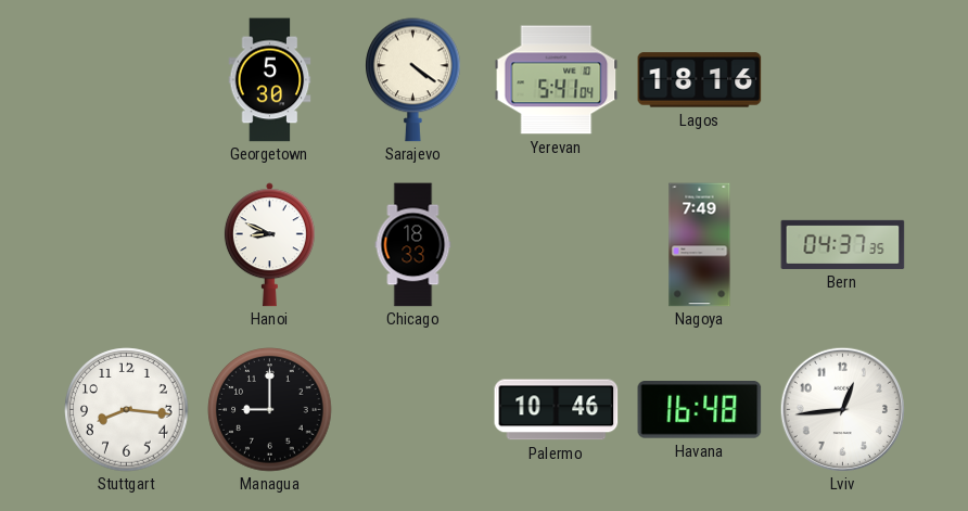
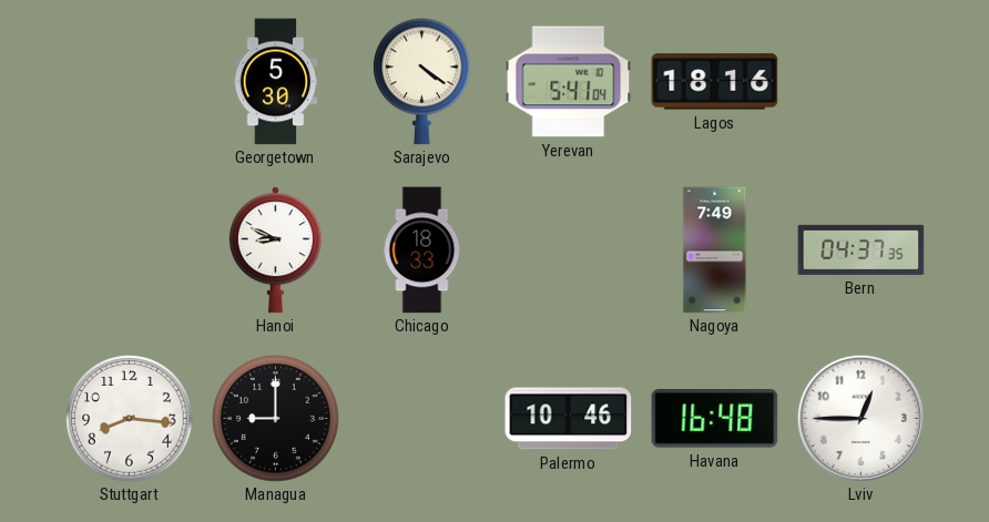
Lviv: 12:44 -> 12:45 (860, 418)
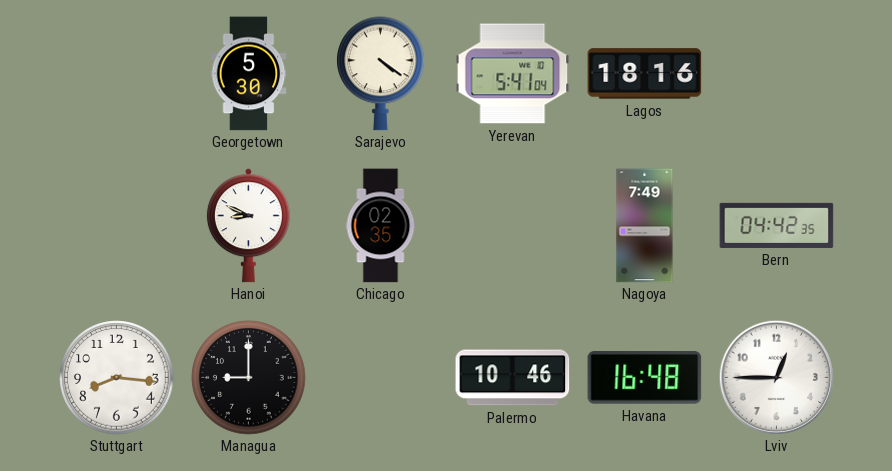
Chicago: 18:33 -> 02:35 (381, 226)
Bern: 04:37 -> 04:42 (777, 225)
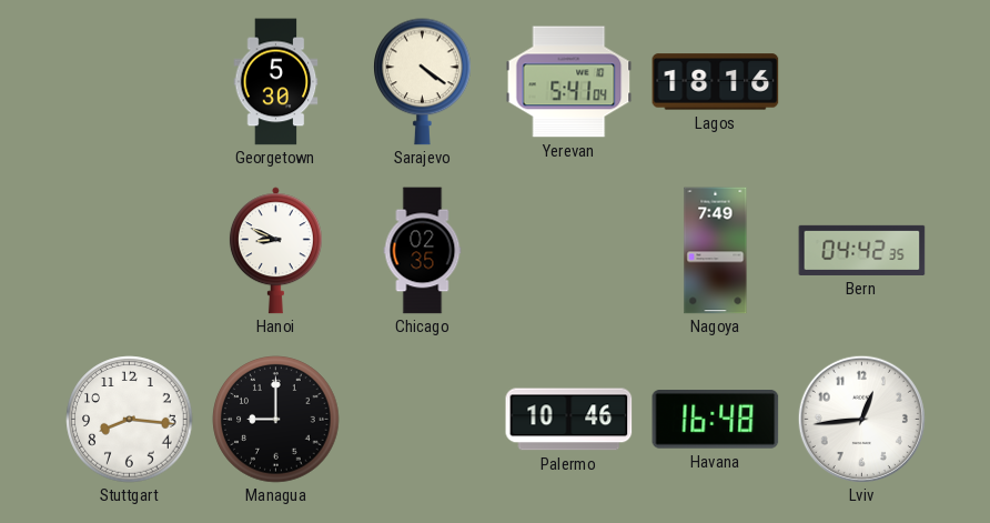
Lviv: 12:45 -> 12:44 (861, 419)
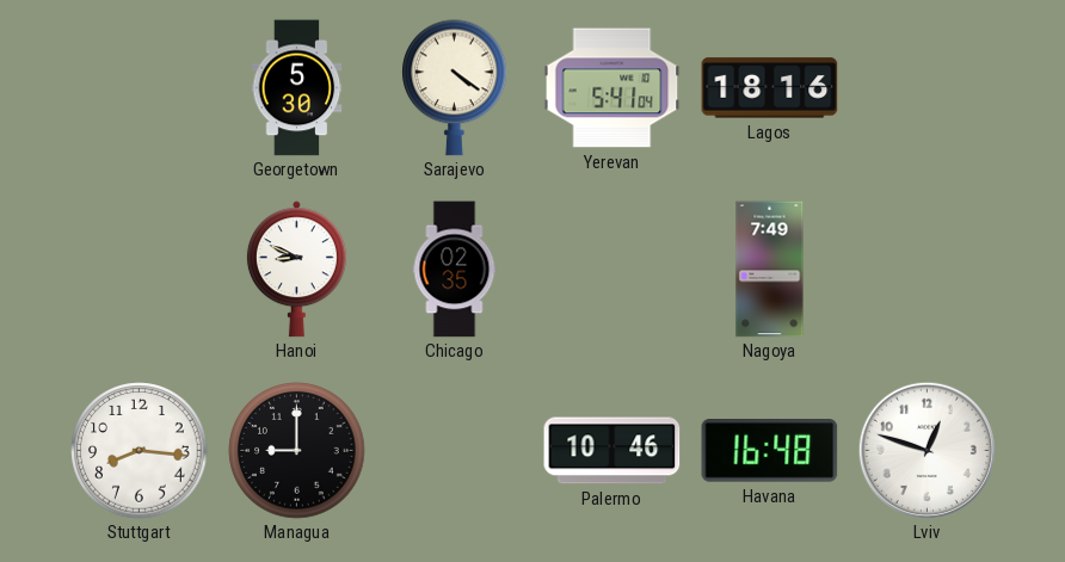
Bern: 04:42 -> none (862, 250)
Lviv: 12:44 -> 12:48 (927, 450)
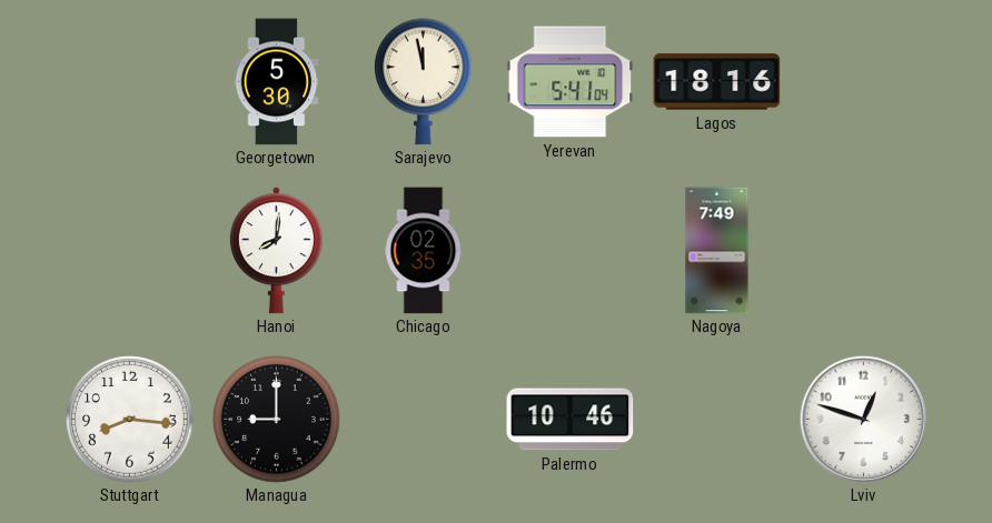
Sarajevo: 4:21 -> 11:58 (424, 82)
Hanoi: 8:49 -> 8:01 (276, 251)
Havana: 16:48 -> none (770, 451)
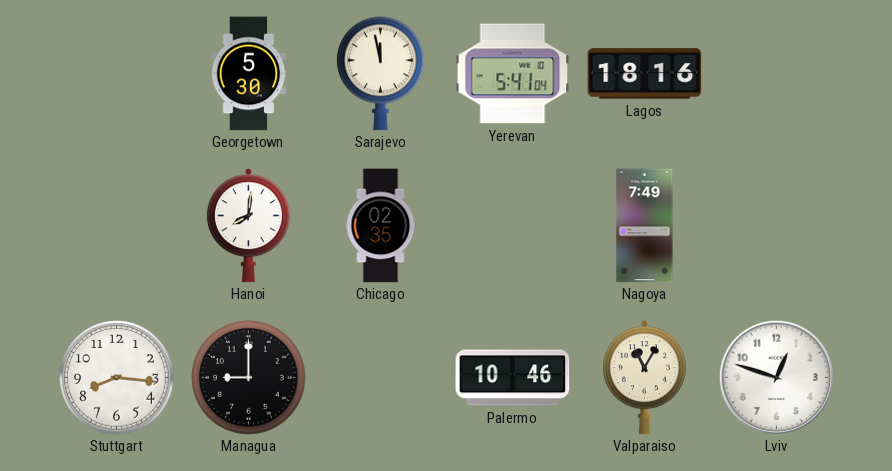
Valparaiso: none -> 11:05 (644, 378)
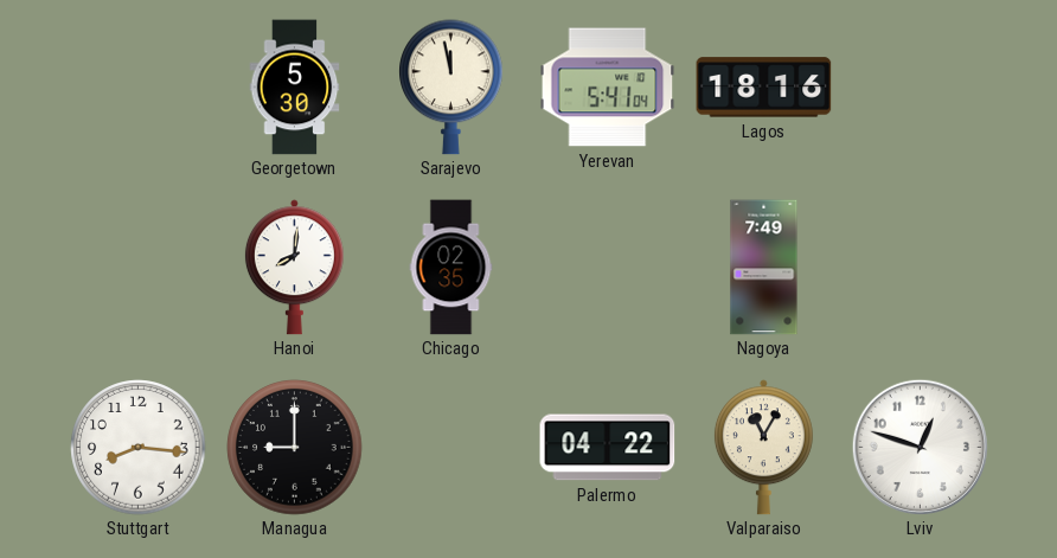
Palermo: 10:46 -> 04:22 (608, 448)
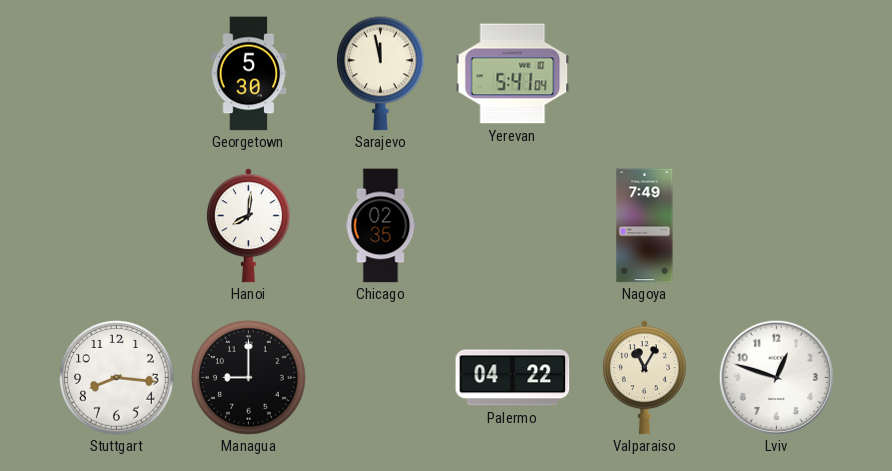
Lagos: 18:16 -> none (764, 88)
